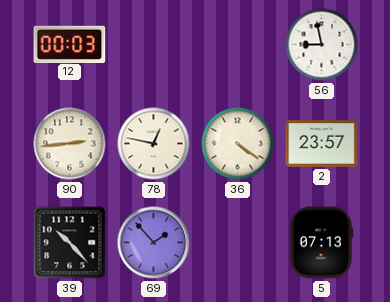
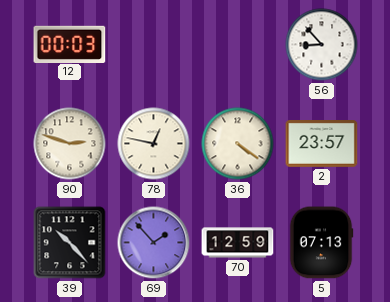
56: 8:58 -> 8:53 (322, 45)
90: 2:44 -> 2:48 (70, 144)
70: none -> 12:59 (238, 243)
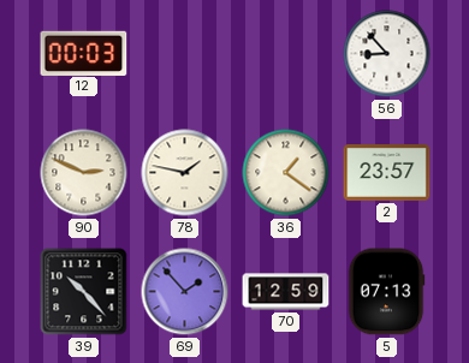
90: 2:48 -> 2:49 (84, 173)
78: 12:47 -> 1:47 (185, 173)
36: 4:21 -> 1:21 (286, 173)
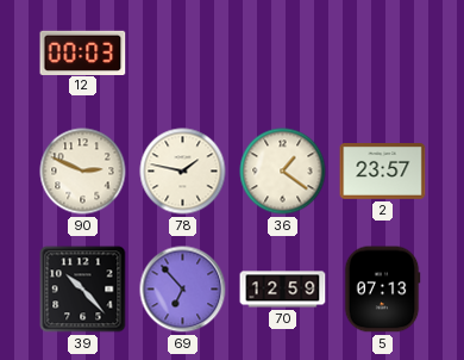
56: 8:53 -> none (387, 54)
69: 1:53 -> 6:53 (183, 290)
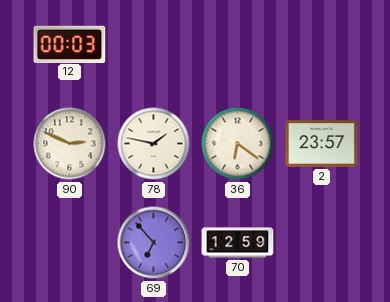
36: 1:21 -> 6:21 (238, 144)
39: 10:23 -> none (83, 290)
5: 07:13 -> none (382, 290)
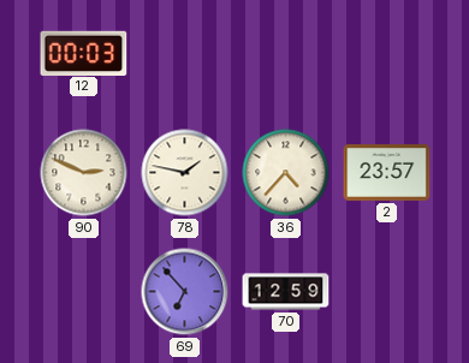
36: 6:21 -> 4:37 (286, 173)
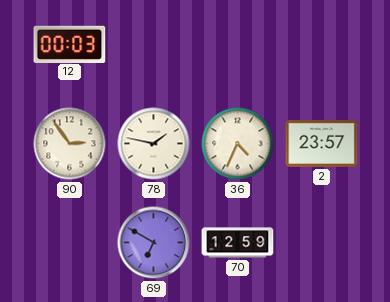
90: 2:49 -> 2:54 (70, 144)
36: 4:37 -> 4:34 (238, 144)
69: 6:53 -> 6:50 (154, 243)
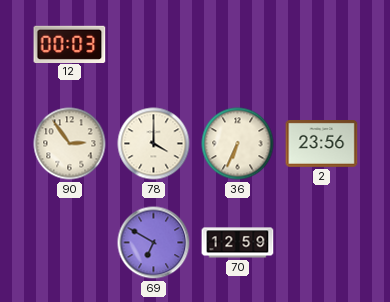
78: 1:47 -> 4:00 (154, 144)
36: 4:34 -> 6:34 (238, 144)
2: 23:57 -> 23:56 (322, 144)
